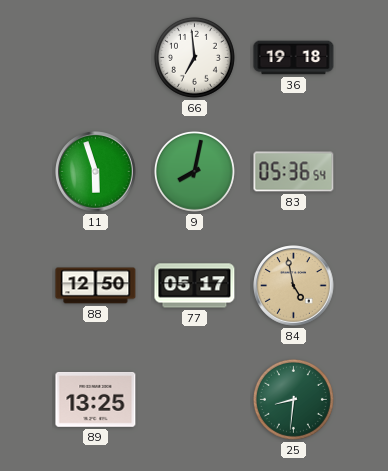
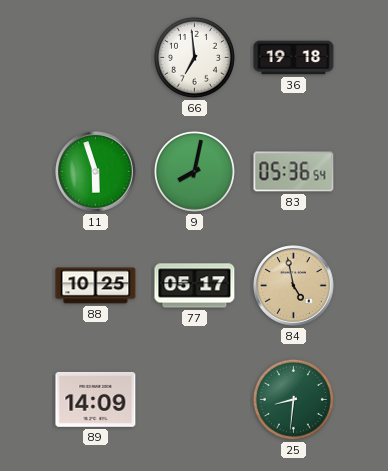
88: 12:50 -> 10:25 (96, 286)
89: 13:25 -> 14:09 (96, 399)
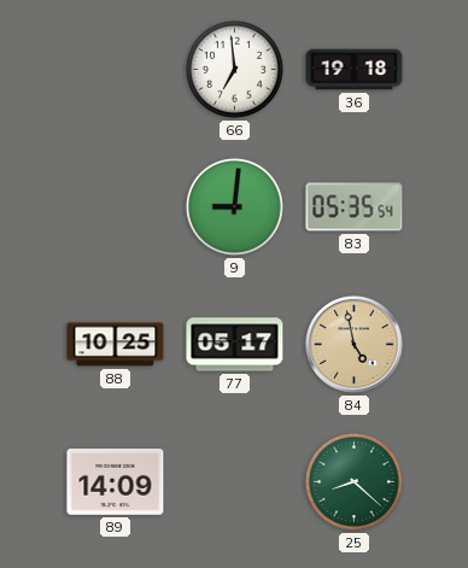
11: 5:57 -> none (96, 172)
9: 8:02 -> 9:01 (234, 206)
83: 05:36 -> 05:35 (355, 207)
25: 8:31 -> 8:22 (353, 481)
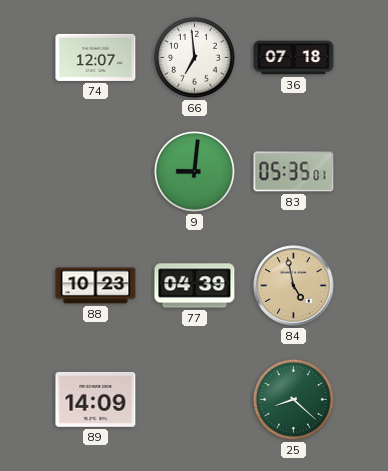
74: none -> 12:07 (96, 57)
36: 19:18 -> 07:18 (294, 58)
83: 05:35:54 -> 05:35:01 (294, 172)
88: 10:25 -> 10:23 (96, 286)
77: 05:17 -> 04:39 (195, 286)
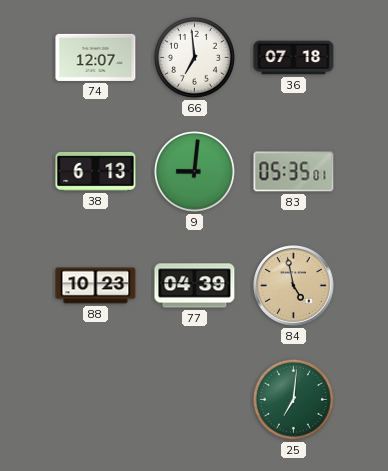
38: none -> 6:13 (96, 171)
89: 14:09 -> none (96, 399)
25: 8:22 -> 7:01 (293, 399)
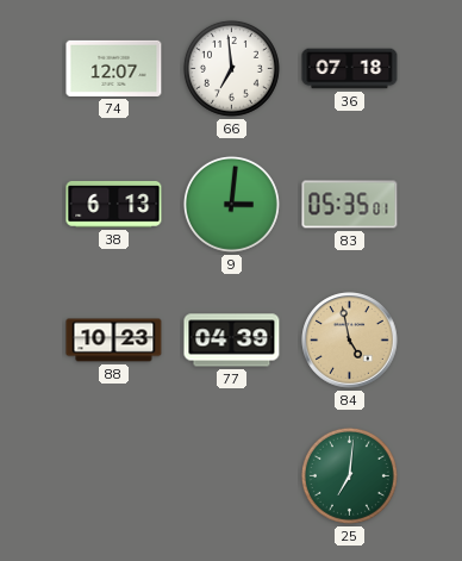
9: 9:01 -> 3:01 (231, 204)
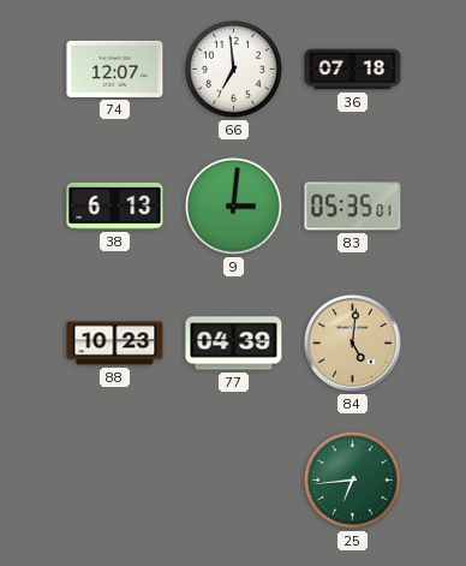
84: 4:58 -> 5:01 (353, 344)
25: 7:01 -> 6:44 (352, 479)
